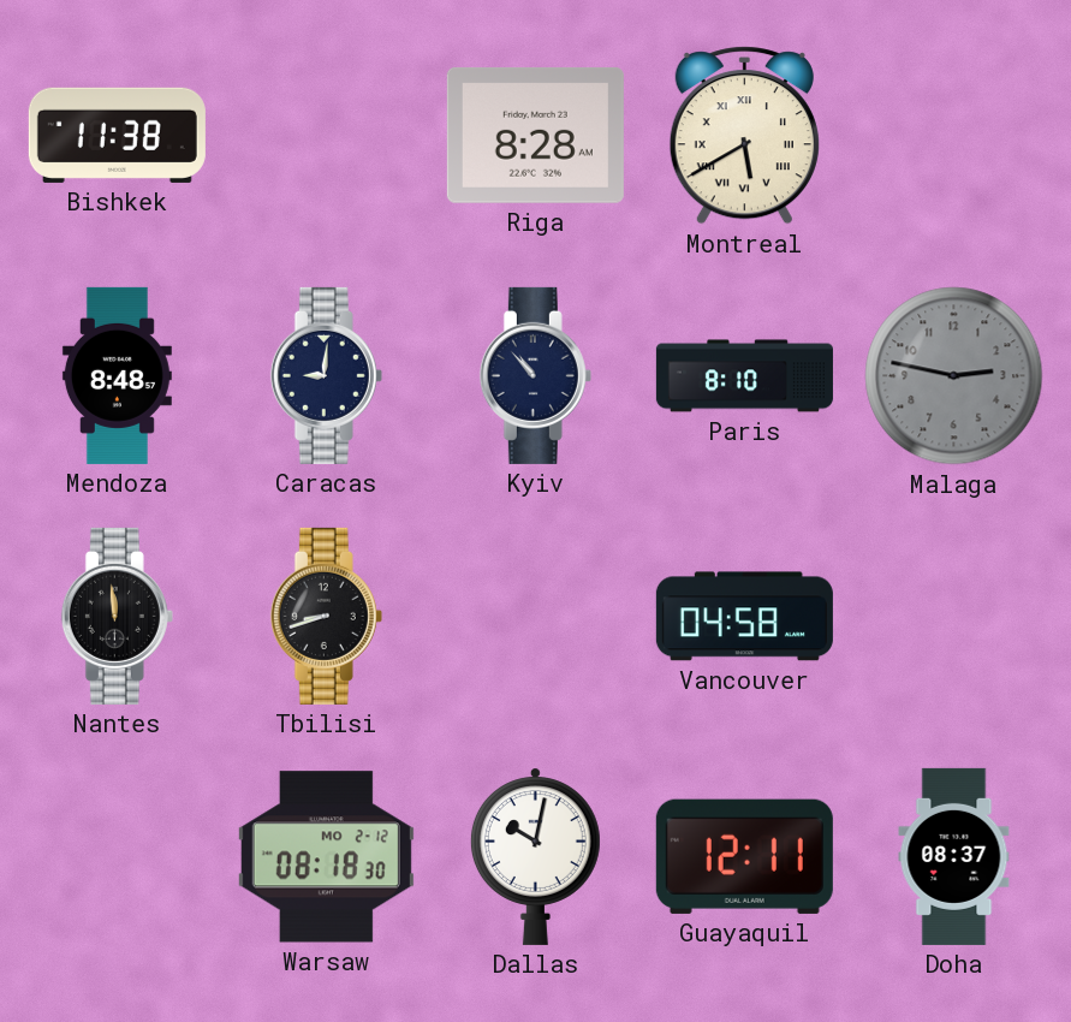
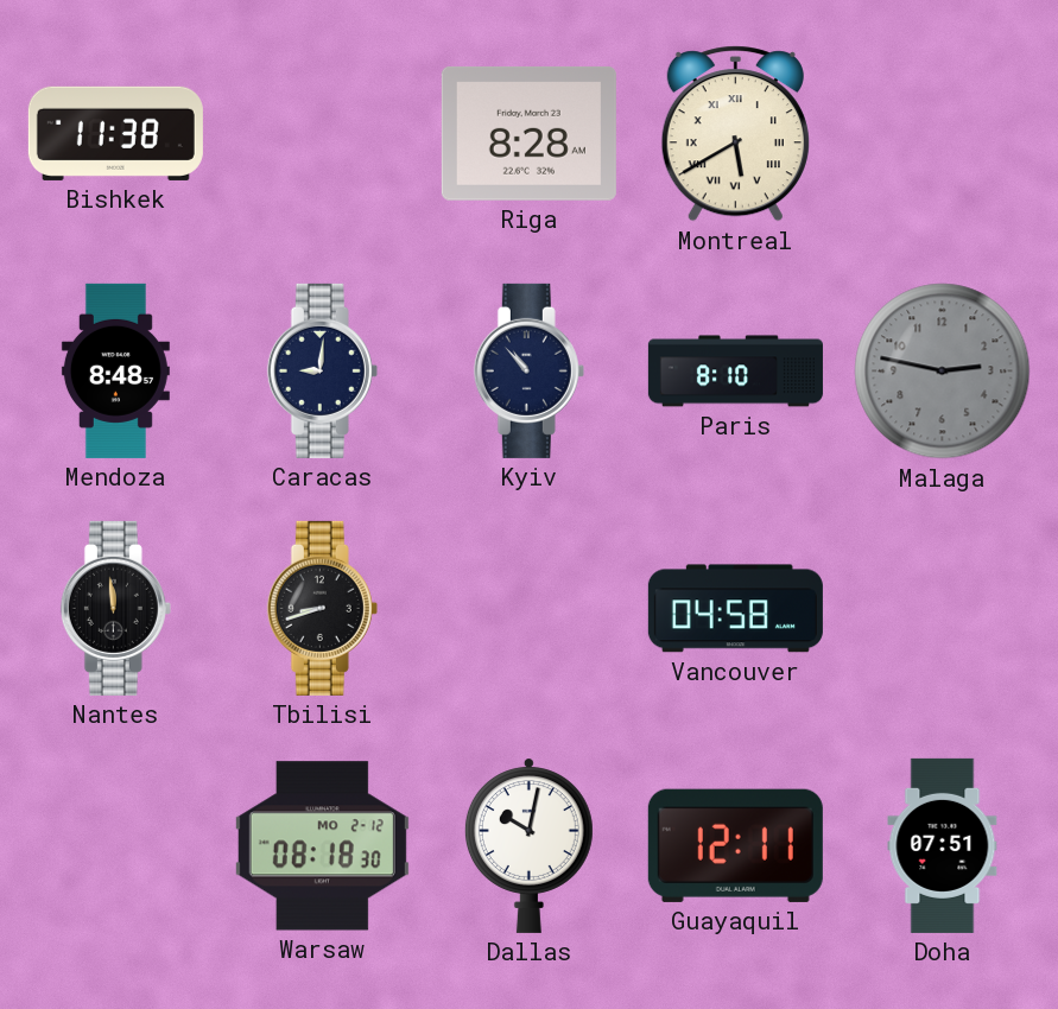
Doha: 08:37 -> 07:51 (943, 845)
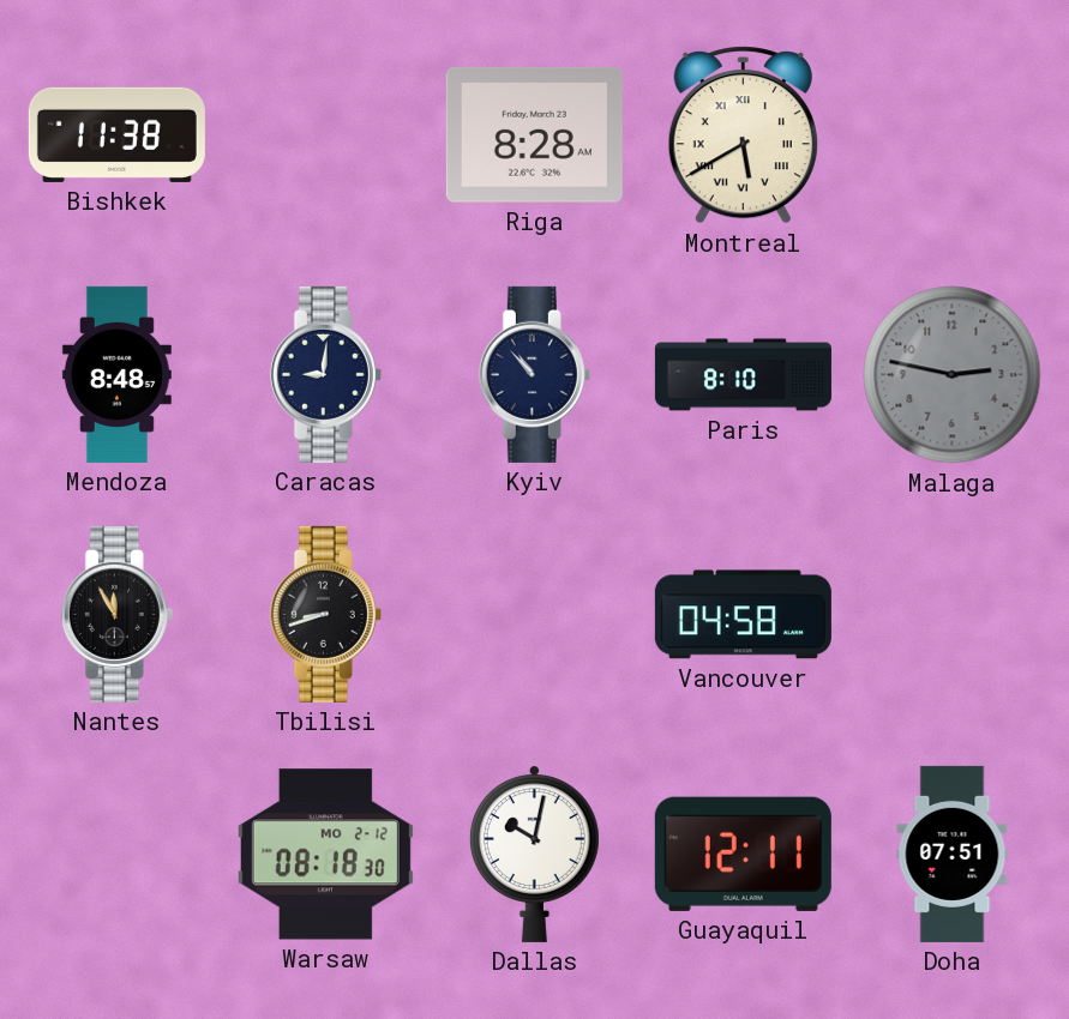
Nantes: 11:59 -> 11:55 (116, 614)
